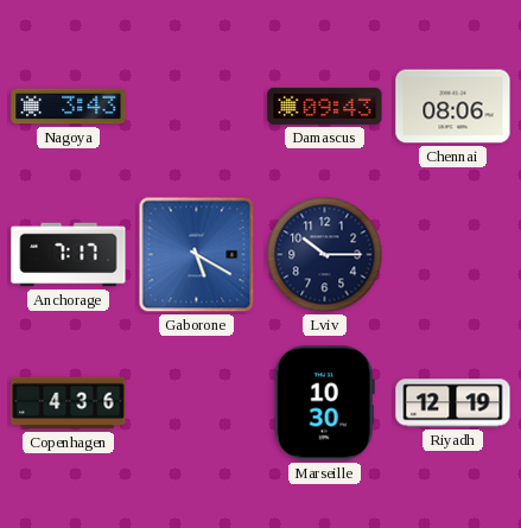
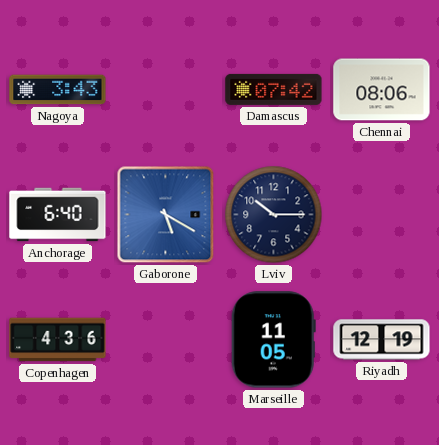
Damascus: 09:43 -> 07:42 (274, 89)
Anchorage: 7:17 -> 6:40 (58, 215)
Marseille: 10:30 -> 11:05 (273, 340)
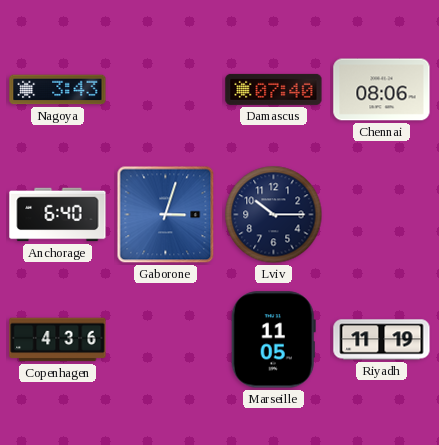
Damascus: 07:42 -> 07:40 (274, 89)
Gaborone: 5:20 -> 3:03 (166, 215)
Riyadh: 12:19 -> 11:19 (382, 340)
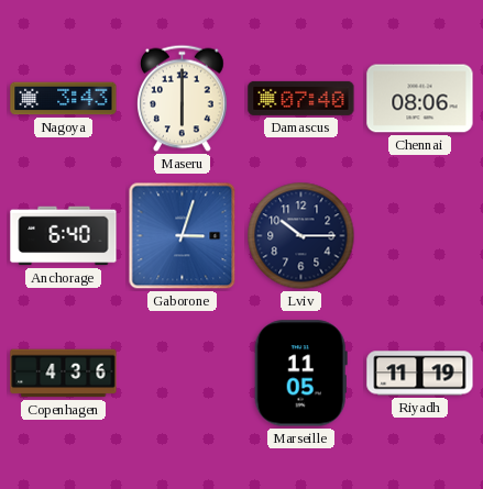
Maseru: none -> 6:00 (183, 99)
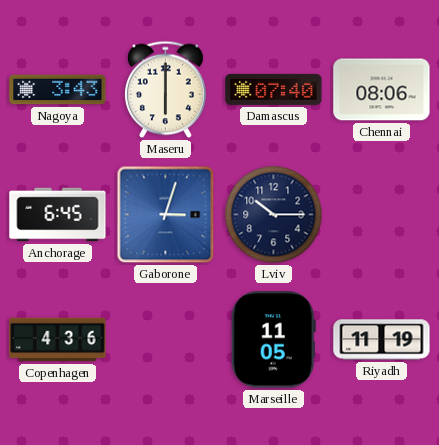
Anchorage: 6:40 -> 6:45 (58, 215)
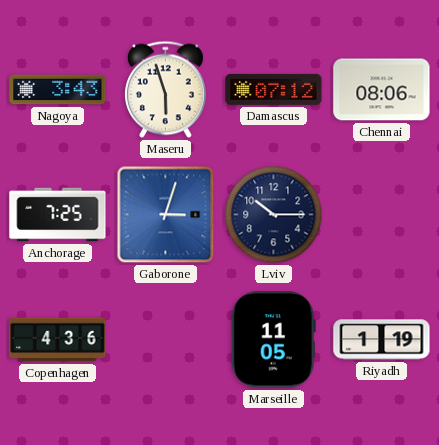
Maseru: 6:00 -> 5:57 (166, 90)
Damascus: 07:40 -> 07:12 (274, 89)
Anchorage: 6:45 -> 7:25 (58, 215)
Riyadh: 11:19 -> 1:19 (382, 340)
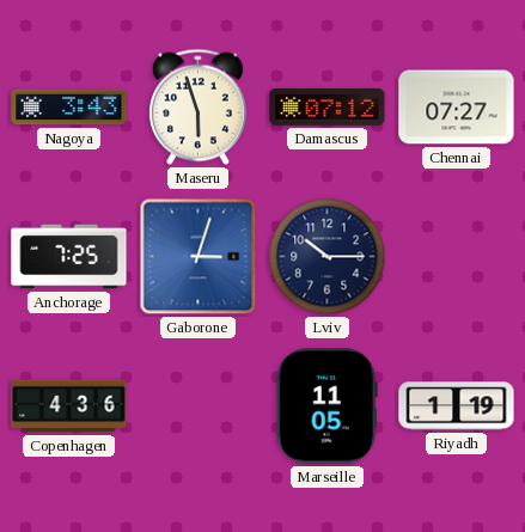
Chennai: 08:06 -> 07:27 (457, 108)
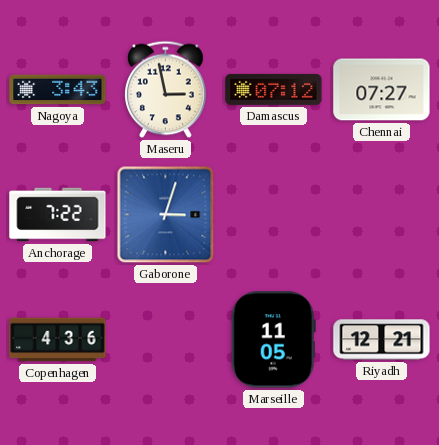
Maseru: 5:57 -> 2:58 (166, 90)
Anchorage: 7:25 -> 7:22 (58, 215)
Lviv: 10:15 -> none (328, 257)
Riyadh: 1:19 -> 12:21 (382, 340)
